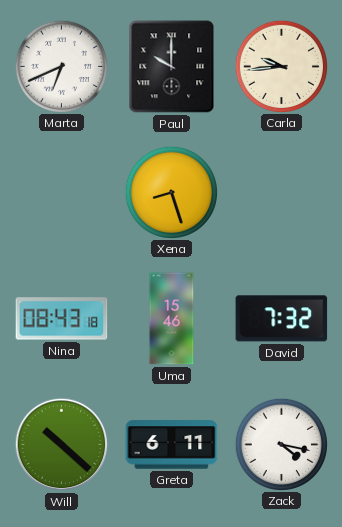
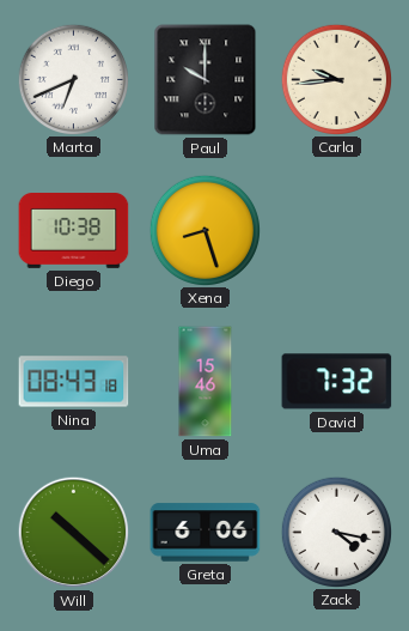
Diego: none -> 10:38 (74, 231)
Greta: 6:11 -> 6:06 (206, 533)
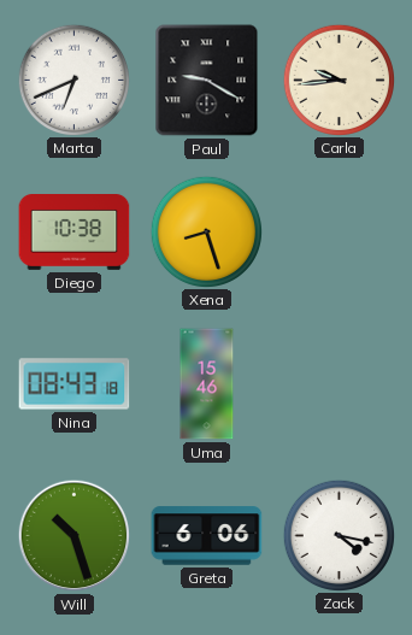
Paul: 10:00 -> 9:20 (207, 81)
David: 7:32 -> none (337, 382)
Will: 10:22 -> 10:27 (75, 536)
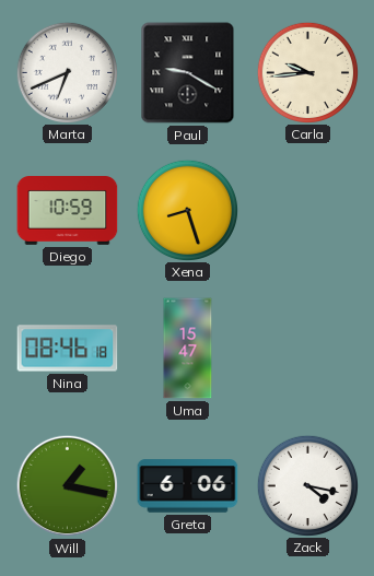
Diego: 10:38 -> 10:59 (68, 211)
Nina: 08:43 -> 08:46 (68, 349)
Uma: 15:46 -> 15:47 (188, 349)
Will: 10:27 -> 1:17 (68, 486)
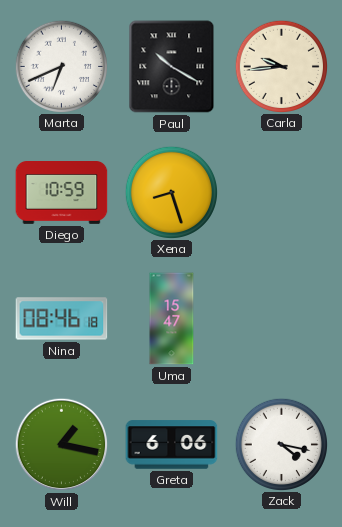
Paul: 9:20 -> 10:20 (172, 67)
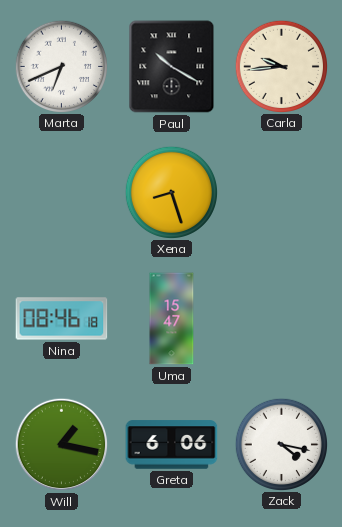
Diego: 10:59 -> none (62, 193)
